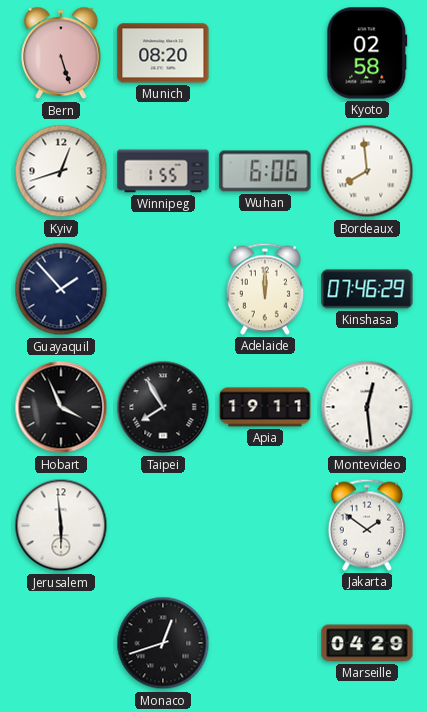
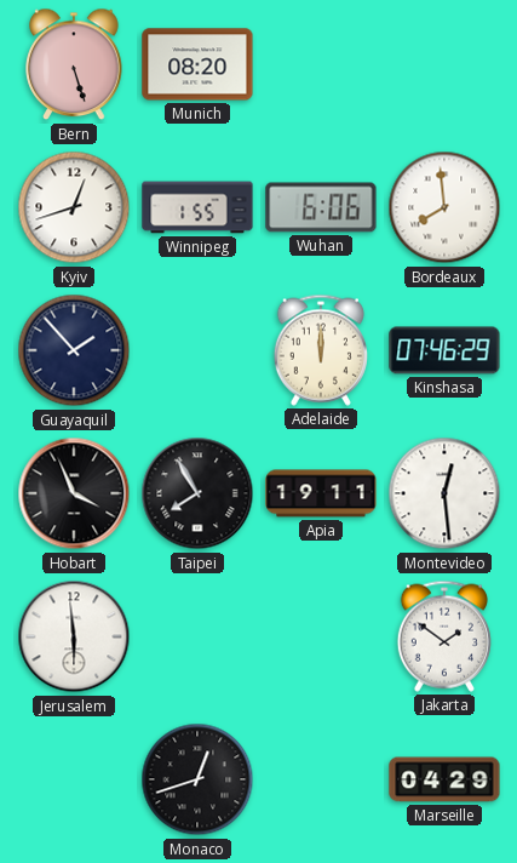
Kyoto: 02:58 -> none (367, 53)
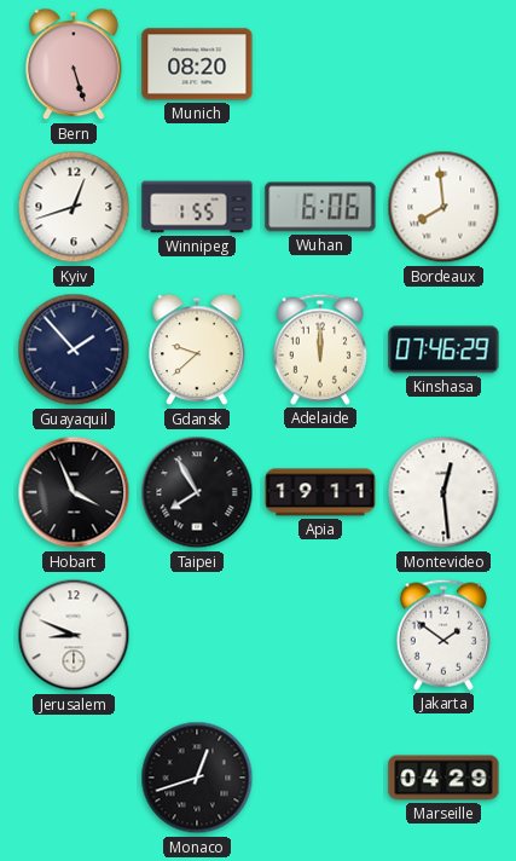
Gdansk: none -> 9:38 (197, 349)
Jerusalem: 5:59 -> 8:49 (74, 635)
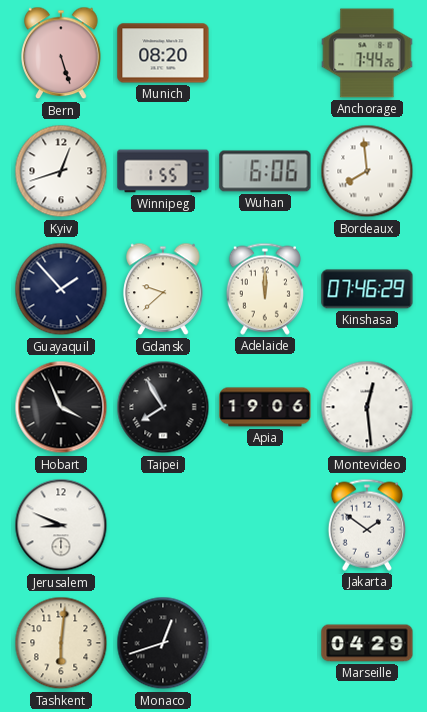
Anchorage: none -> 7:44 (367, 53)
Apia: 19:11 -> 19:06 (265, 407)
Tashkent: none -> 6:01 (61, 643)
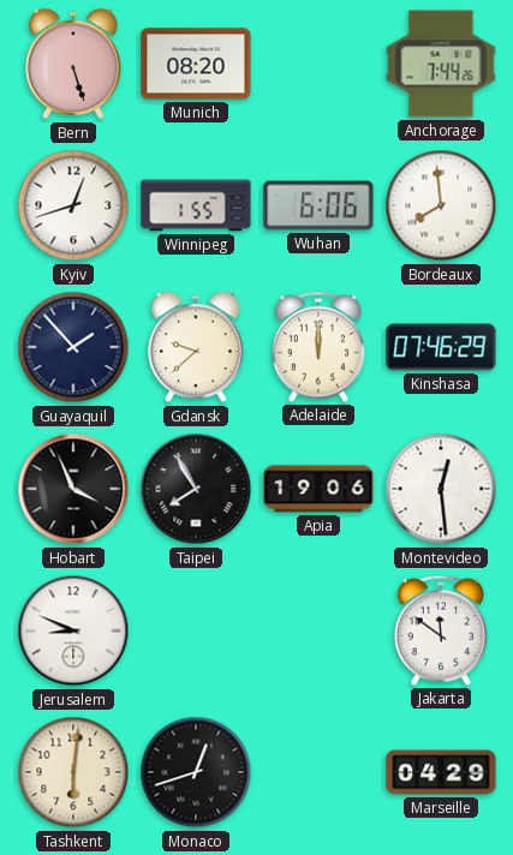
Jakarta: 1:51 -> 11:51 (441, 630)
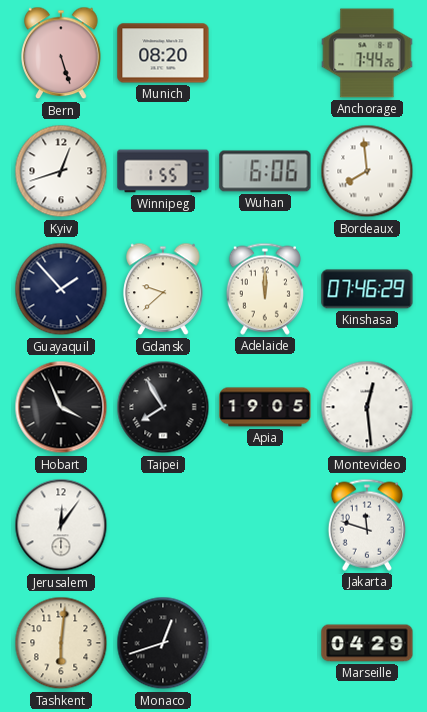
Apia: 19:06 -> 19:05 (265, 407)
Jerusalem: 8:49 -> 12:06 (61, 525)
Jakarta: 11:51 -> 11:48 (367, 525)
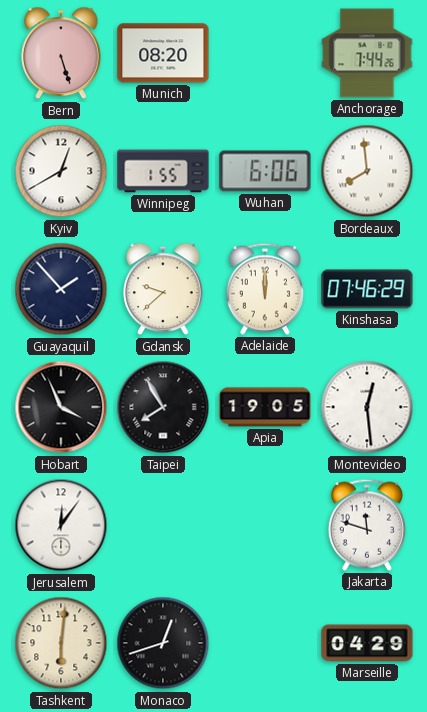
Kyiv: 12:42 -> 12:40 (61, 171)
